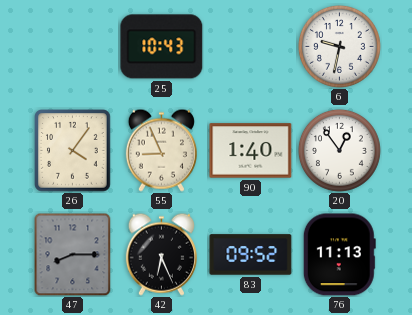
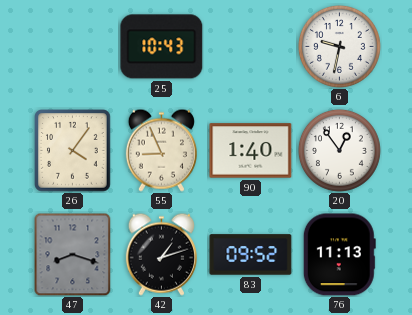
47: 8:15 -> 8:18 (73, 254)
42: 6:26 -> 1:12 (161, 254)
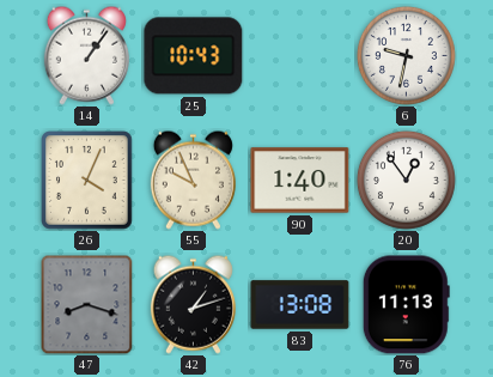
14: none -> 1:06 (86, 55)
26: 4:06 -> 4:04 (87, 181)
55: 8:56 -> 9:56 (193, 180)
83: 09:52 -> 13:08 (300, 305)
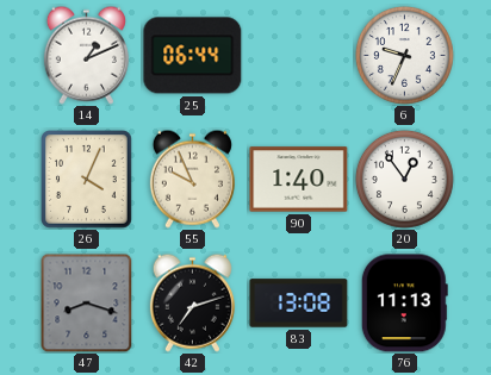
14: 1:06 -> 1:11 (86, 55)
25: 10:43 -> 06:44 (193, 56)
6: 9:32 -> 9:34 (404, 55)
42: 1:12 -> 7:12 (192, 302)
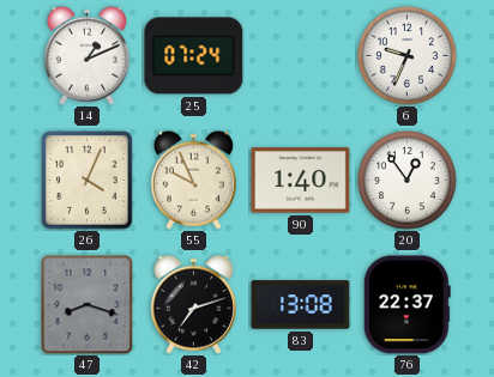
25: 06:44 -> 07:24 (194, 56)
76: 11:13 -> 22:37 (406, 305)
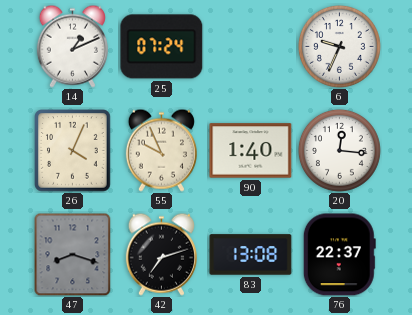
20: 12:54 -> 12:16 (339, 150)
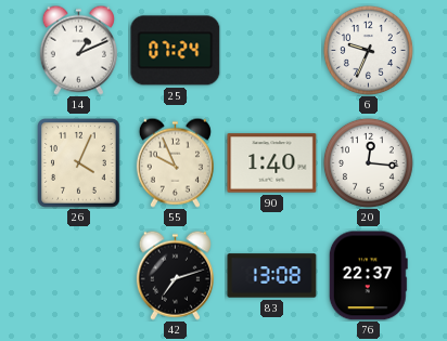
47: 8:18 -> none (73, 254)
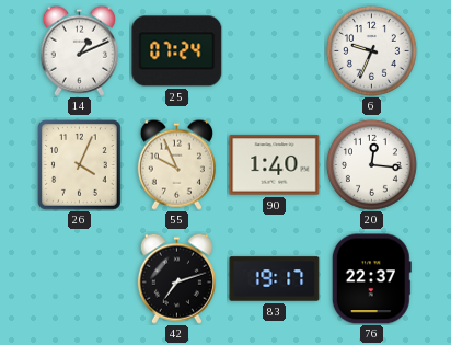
83: 13:08 -> 19:17 (275, 279)
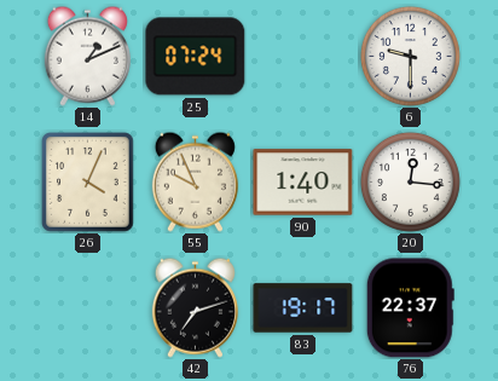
6: 9:34 -> 9:30 (410, 56)
